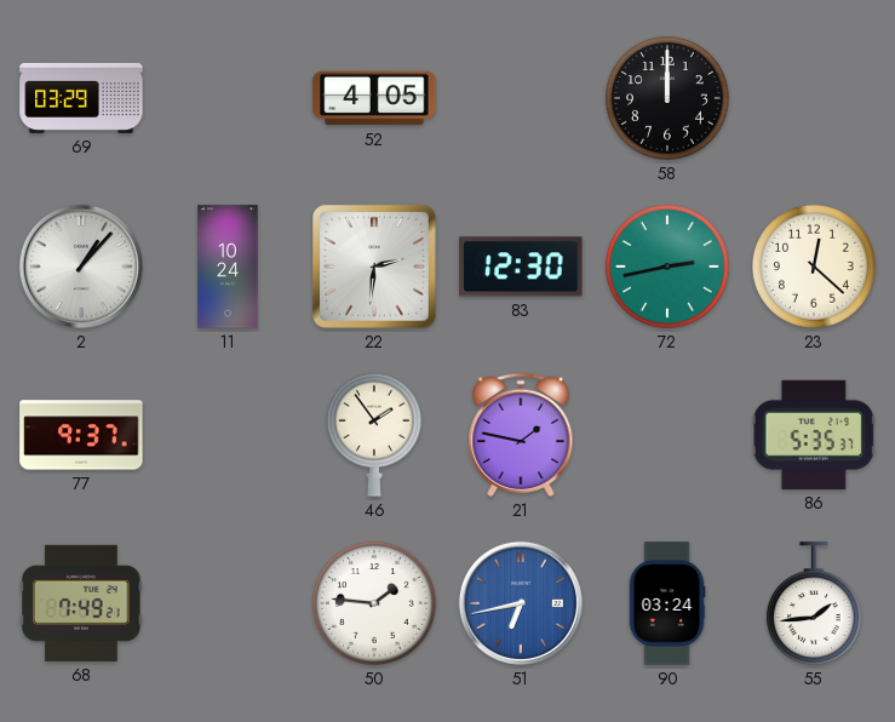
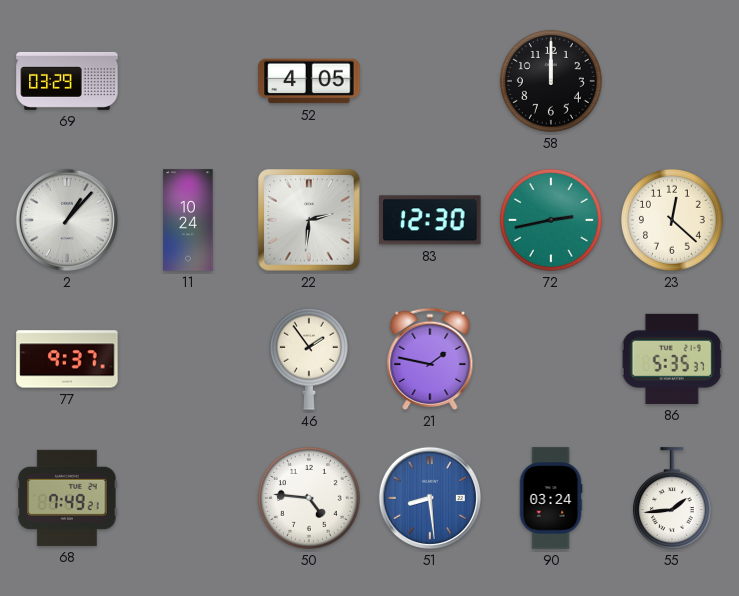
50: 1:46 -> 4:46 (309, 498)
51: 6:43 -> 8:29 (430, 498)
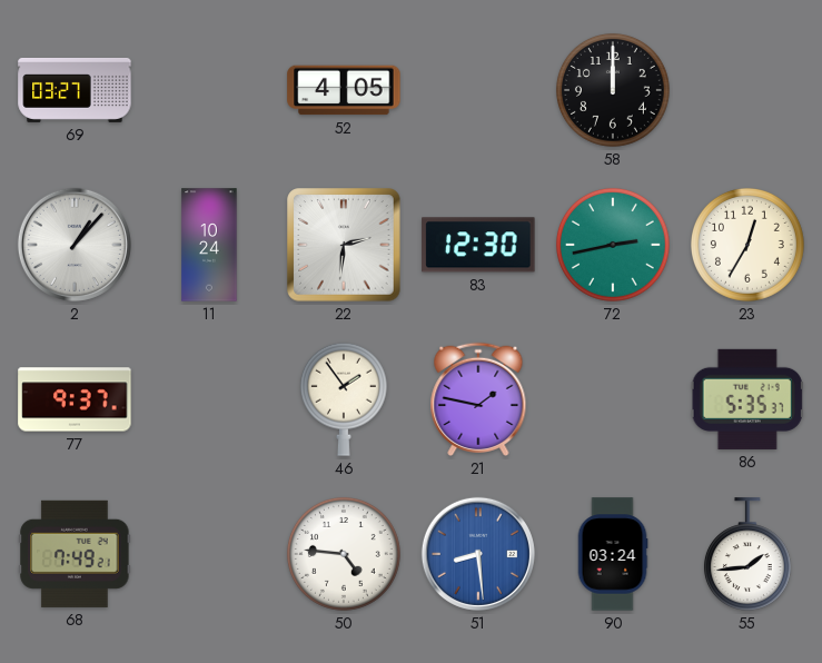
69: 03:29 -> 03:27 (75, 90)
23: 12:22 -> 12:35 (747, 245)
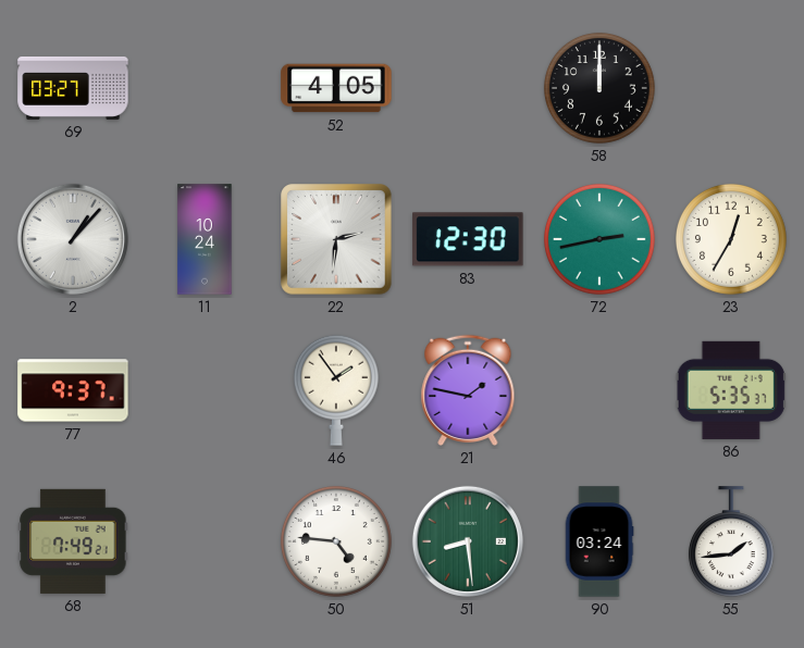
51 dial: blue -> green (468, 541)
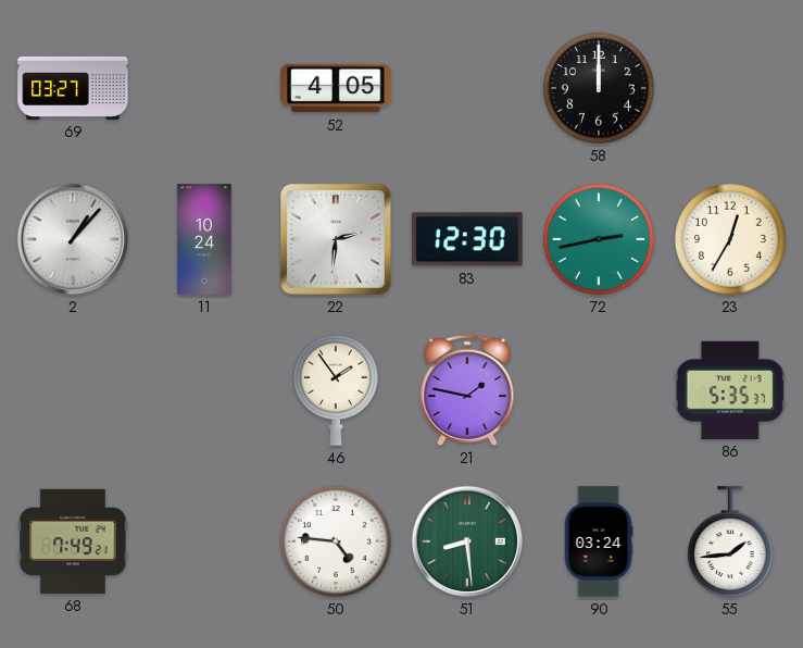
77: 9:37 -> none (73, 390)
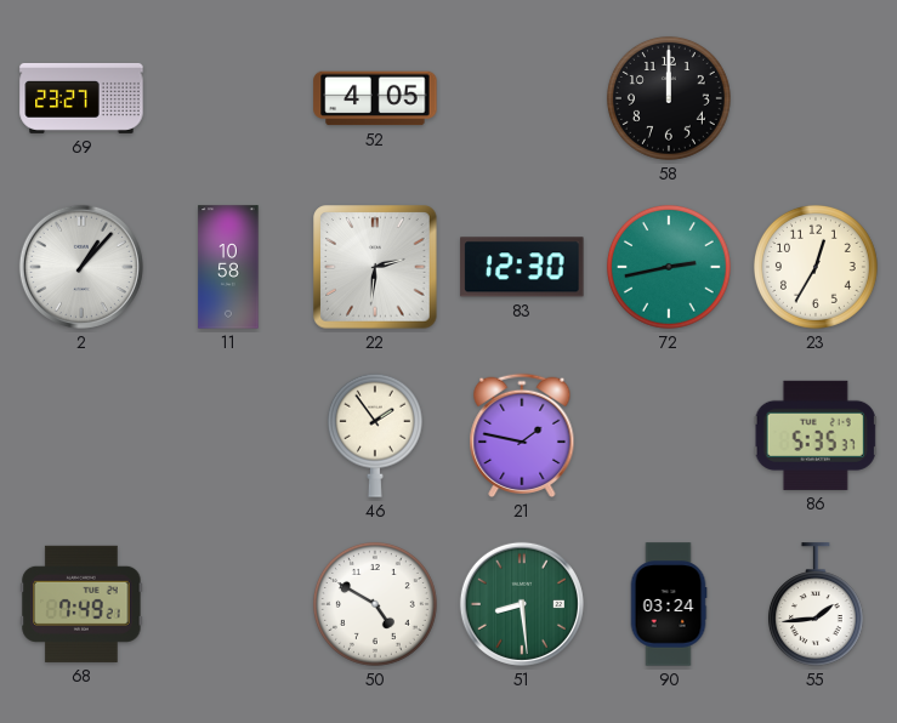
69: 03:27 -> 23:27 (81, 98)
11: 10:24 -> 10:58 (228, 267)
50: 4:46 -> 4:50 (375, 604)
